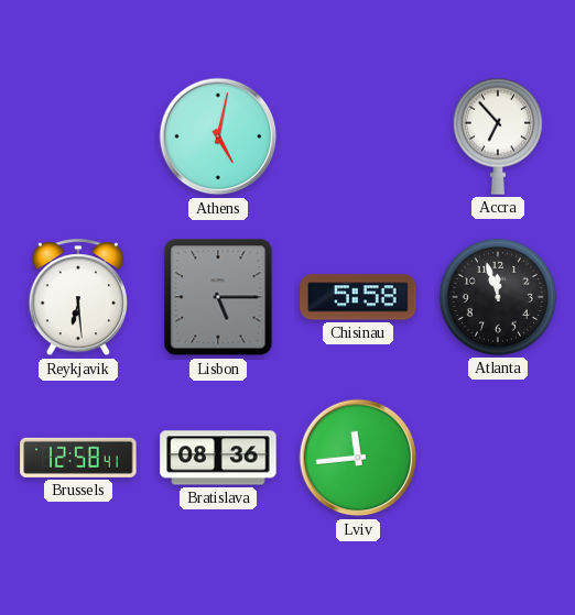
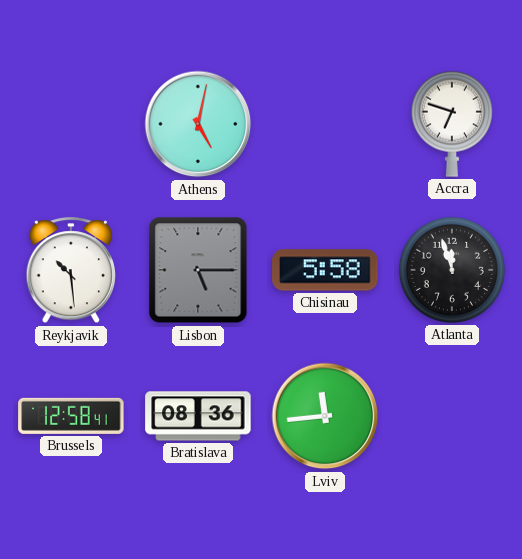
Accra: 6:53 -> 6:48 (452, 124)
Reykjavik: 6:29 -> 10:29 (70, 271)
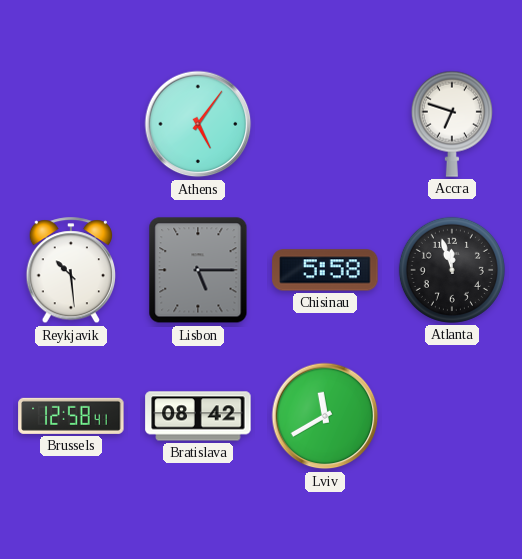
Athens: 5:02 -> 5:06 (198, 124)
Bratislava: 08:36 -> 08:42 (198, 416)
Lviv: 11:44 -> 11:40 (325, 416)
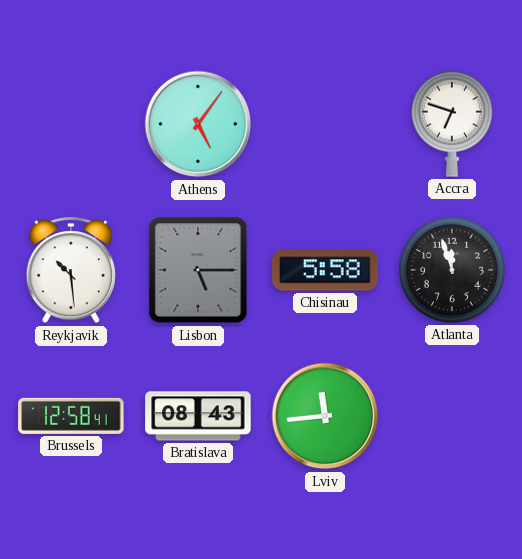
Bratislava: 08:42 -> 08:43 (198, 416)
Lviv: 11:40 -> 11:44 (325, 416)
